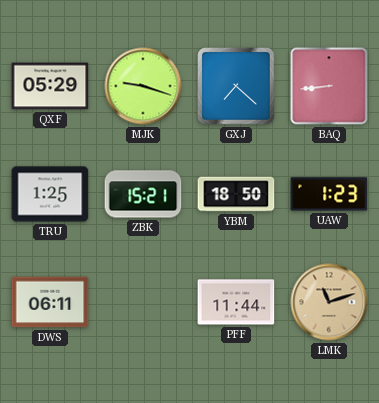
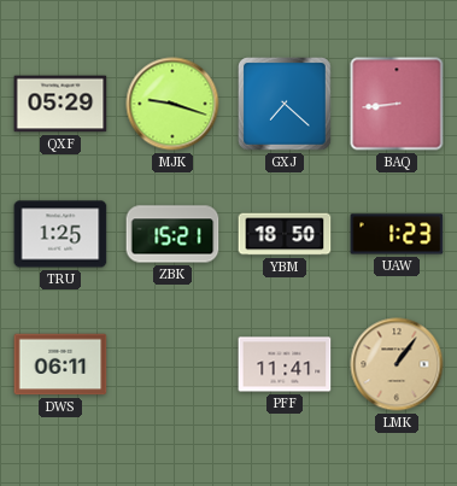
PFF: 11:44 -> 11:41 (285, 364)
LMK: 11:12 -> 1:06 (397, 364)
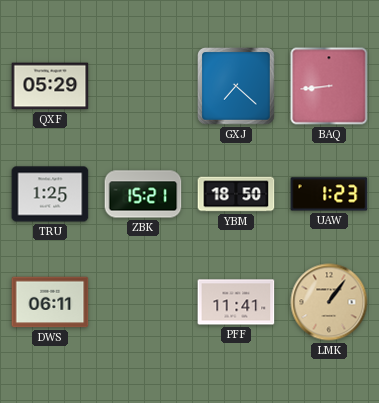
MJK: 9:18 -> none (172, 104)
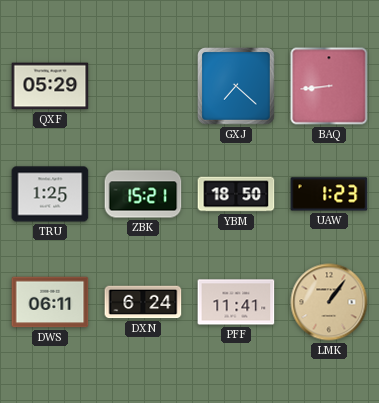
DXN: none -> 6:24 (143, 302)
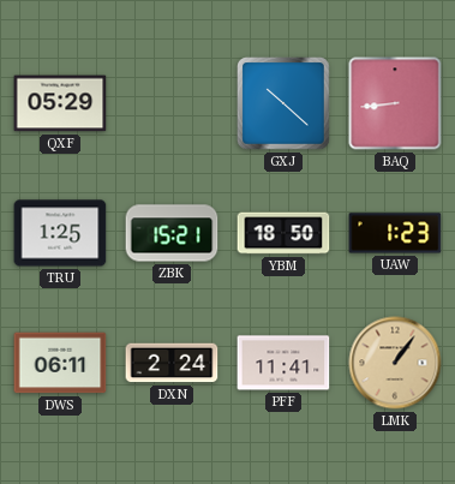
GXJ: 7:22 -> 10:22 (285, 104)
DXN: 6:24 -> 2:24 (172, 363)
